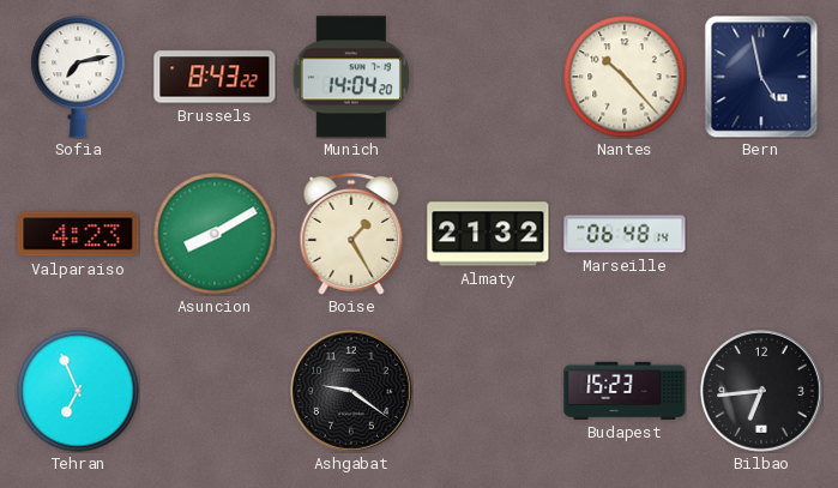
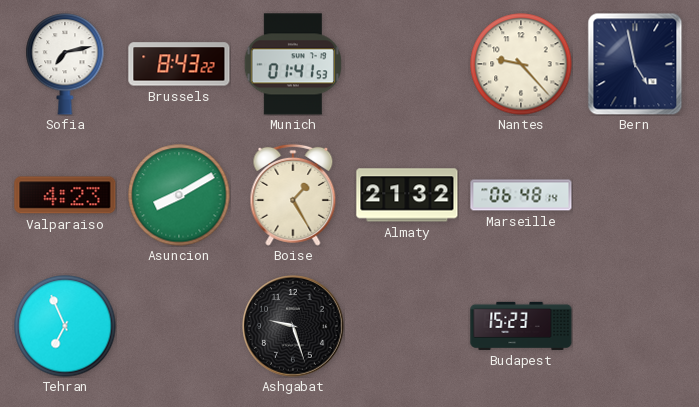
Munich: 14:04 -> 01:41 (293, 64)
Nantes: 10:23 -> 9:23 (521, 64)
Ashgabat: 9:21 -> 9:27 (293, 326)
Bilbao: 6:44 -> none (761, 391)
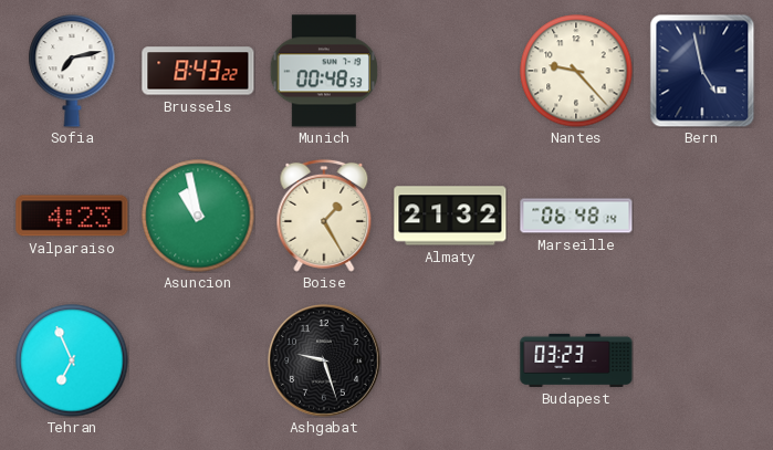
Munich: 01:41 -> 00:48 (324, 71)
Asuncion: 8:10 -> 10:58 (198, 216)
Budapest: 15:23 -> 03:23 (576, 360)
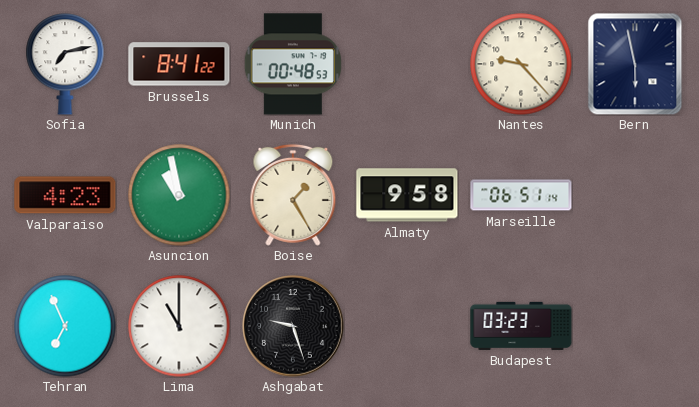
Brussels: 8:43 -> 8:41 (179, 64)
Bern: 4:58 -> 5:58 (635, 64)
Almaty: 21:32 -> 9:58 (407, 195)
Marseille: 06:48 -> 06:51 (521, 195)
Lima: none -> 11:00 (179, 326)
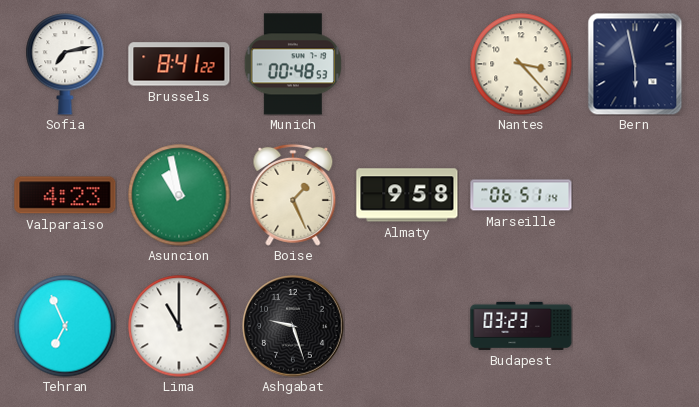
Nantes: 9:23 -> 3:23 (521, 64)
Boise: 1:25 -> 1:26 (293, 195)
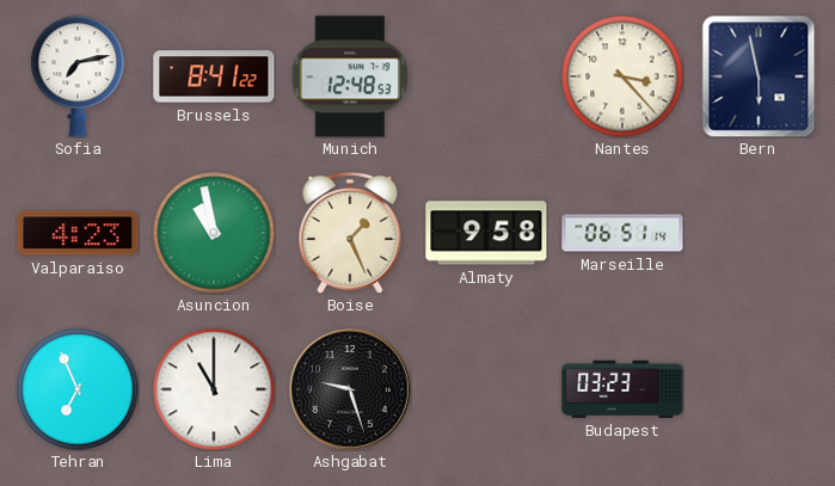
Munich: 00:48 -> 12:48 (350, 76)
